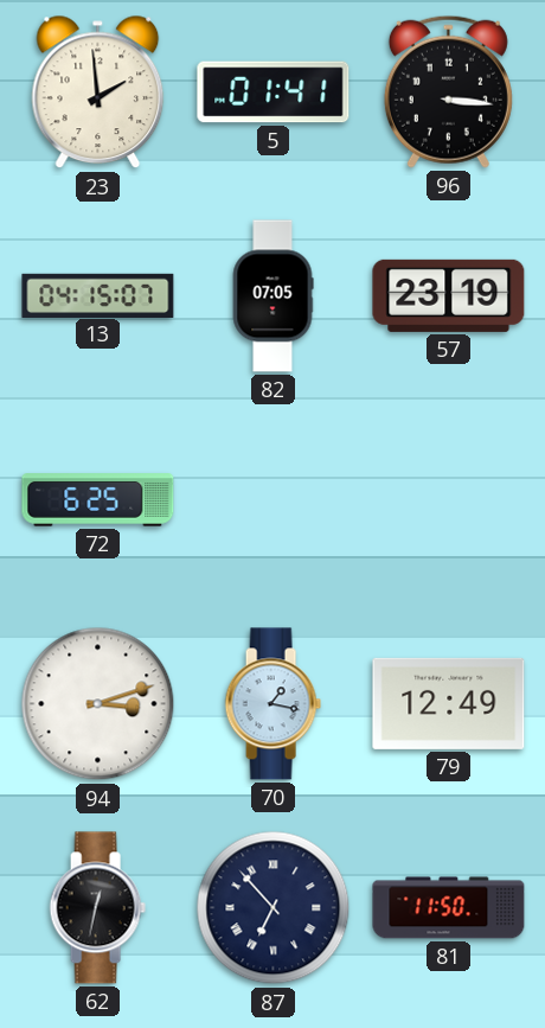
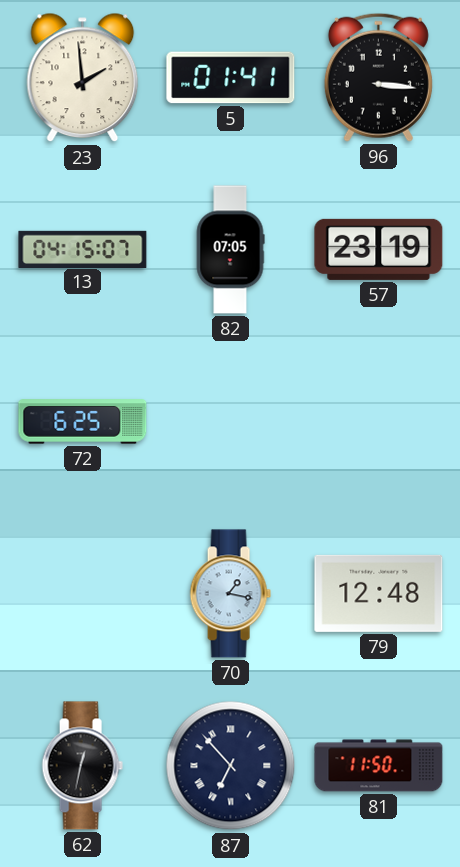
94: 3:12 -> none (98, 704)
79: 12:49 -> 12:48 (379, 593)
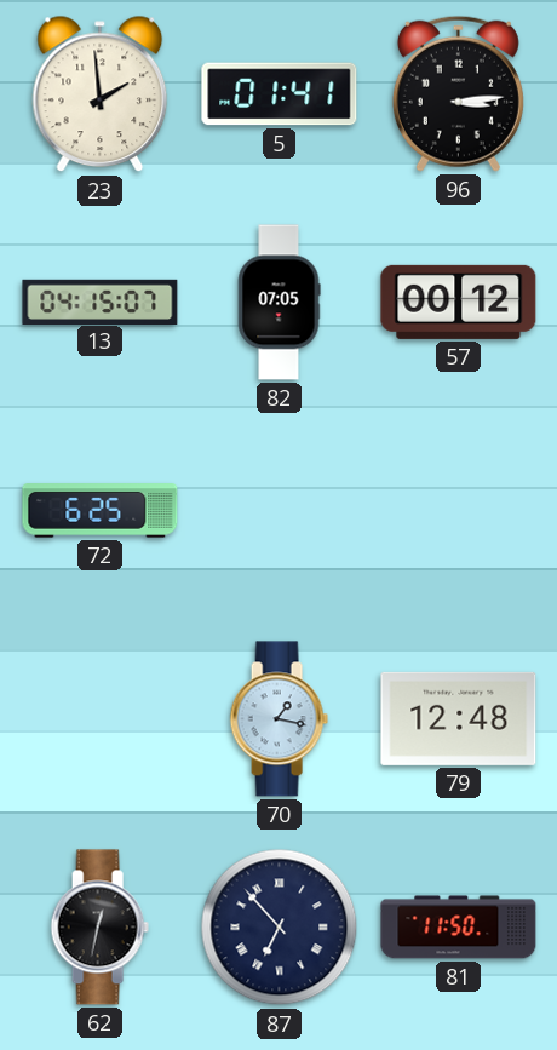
96: 3:16 -> 3:14 (458, 93)
57: 23:19 -> 00:12 (459, 302)
